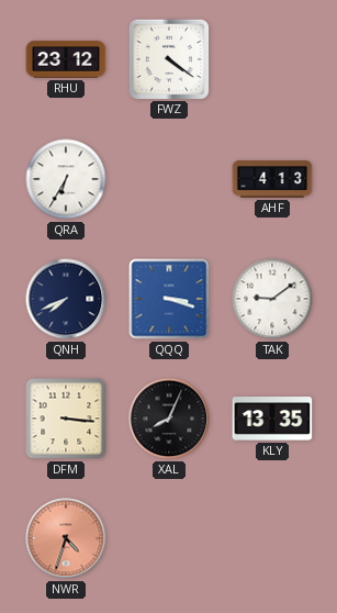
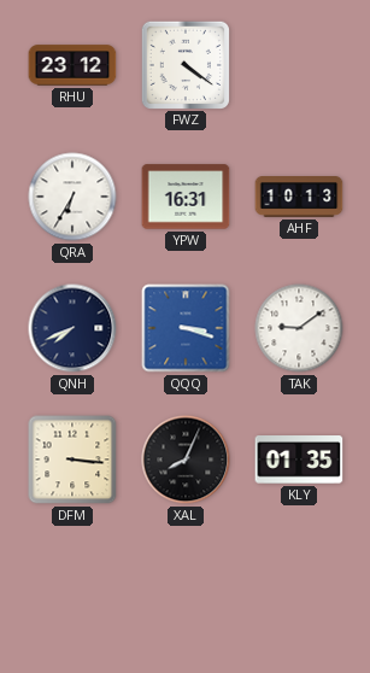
YPW: none -> 16:31 (186, 197)
AHF: 4:13 -> 10:13 (299, 197)
KLY: 13:35 -> 01:35 (299, 460)
NWR: 4:33 -> none (66, 538)
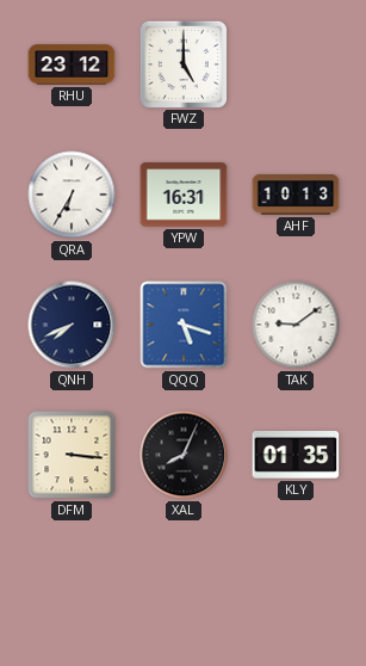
FWZ: 4:21 -> 5:00 (182, 63)
QQQ: 3:18 -> 5:18 (184, 325)
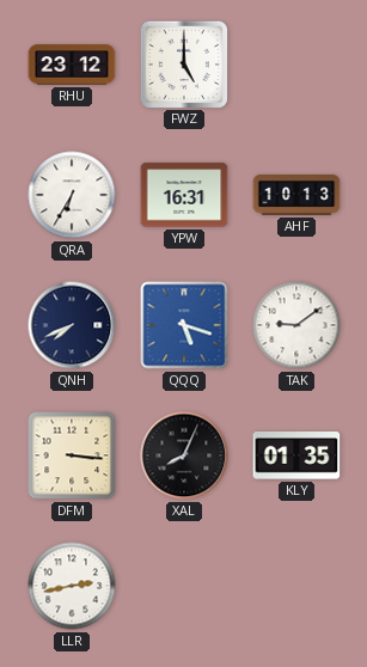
LLR: none -> 2:43 (72, 586)
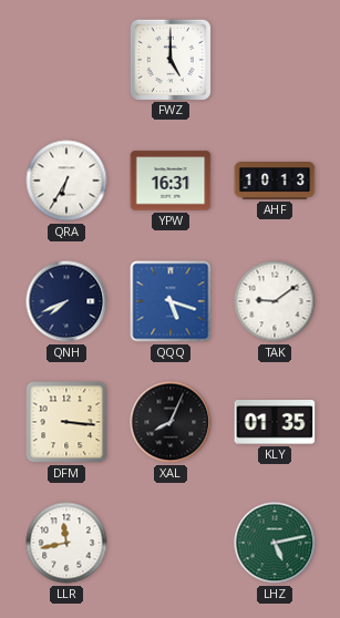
RHU: 23:12 -> none (72, 65)
LLR: 2:43 -> 11:43 (66, 543)
LHZ: none -> 5:13 (275, 543)
